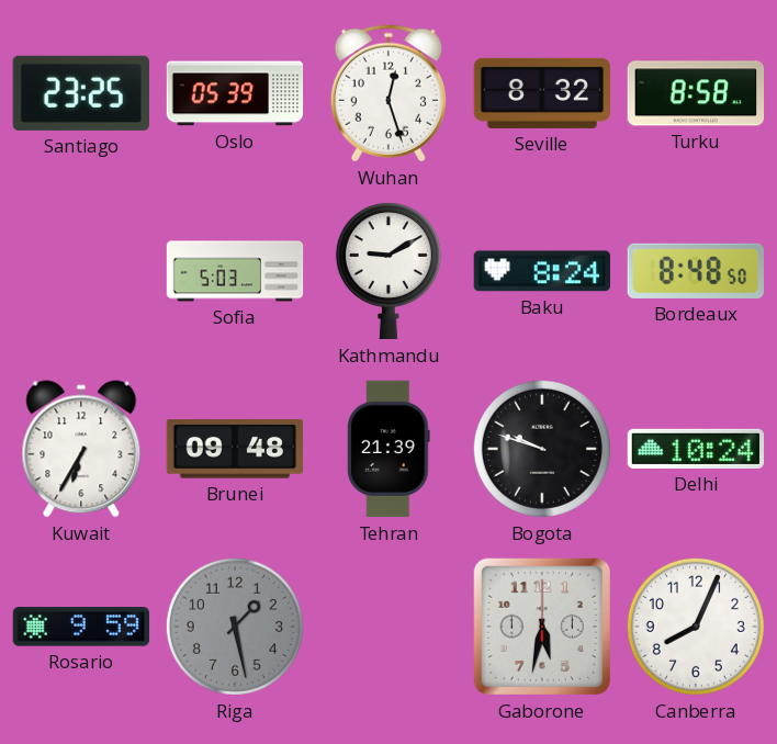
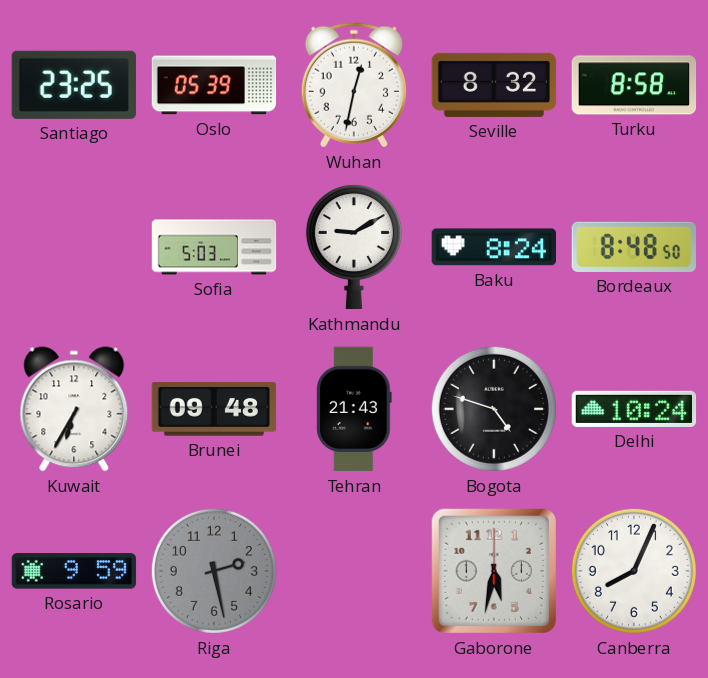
Wuhan: 12:27 -> 12:32 (354, 85)
Tehran: 21:39 -> 21:43 (354, 409)
Bogota: 9:48 -> 4:48 (494, 409)
Riga: 1:28 -> 2:28 (214, 571)
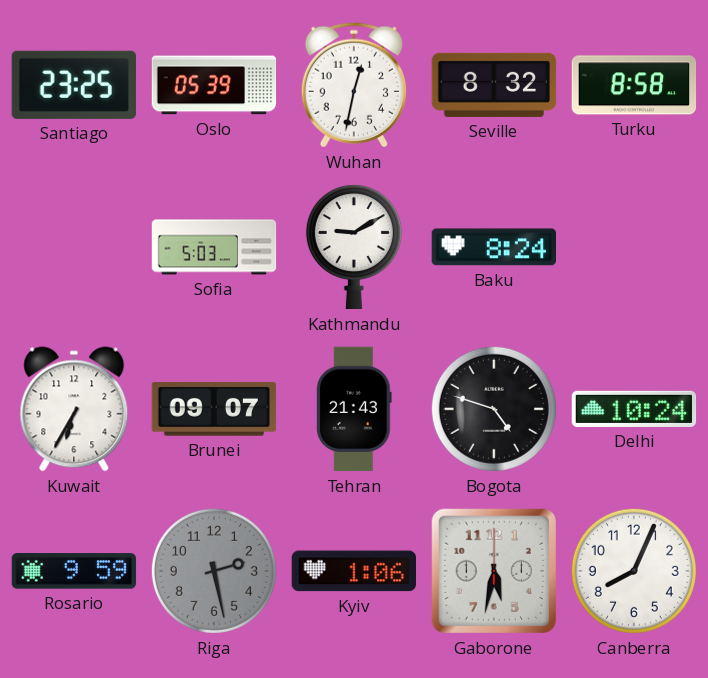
Bordeaux: 8:48 -> none (633, 247)
Brunei: 09:48 -> 09:07 (214, 409)
Kyiv: none -> 1:06 (353, 571)
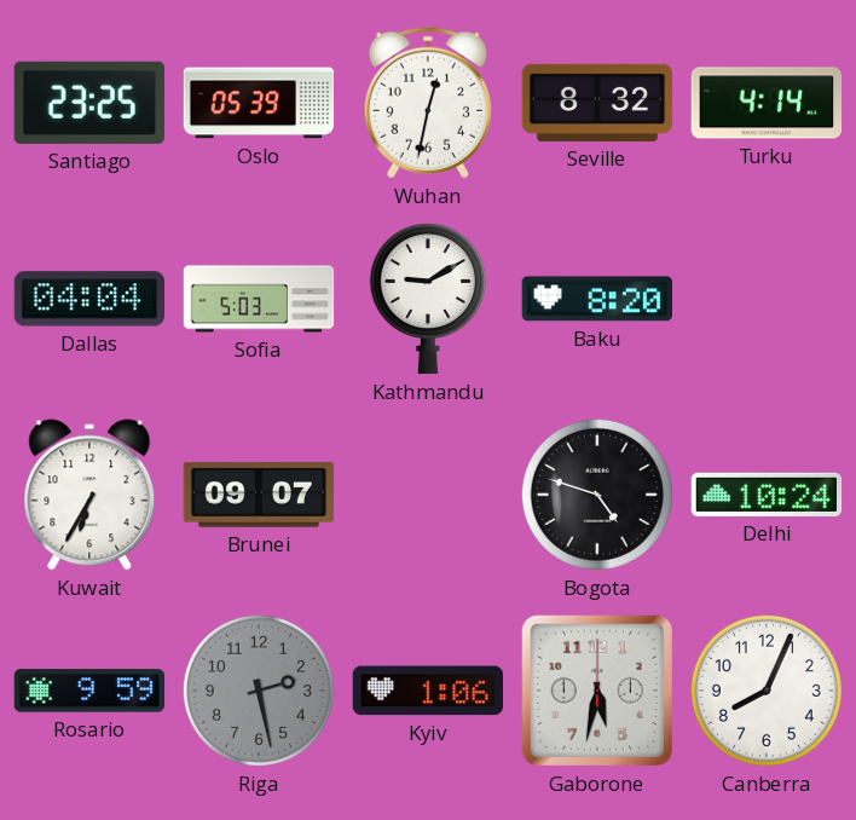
Turku: 8:58 -> 4:14 (767, 103)
Dallas: none -> 04:04 (89, 299)
Baku: 8:24 -> 8:20 (596, 299)
Tehran: 21:43 -> none (354, 409)
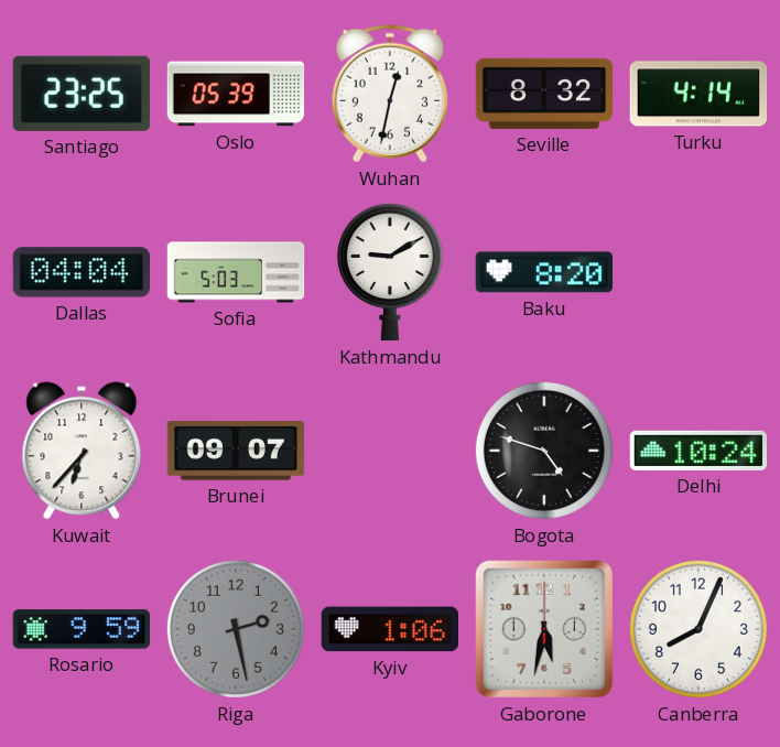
Kuwait: 6:35 -> 6:37 (82, 451)
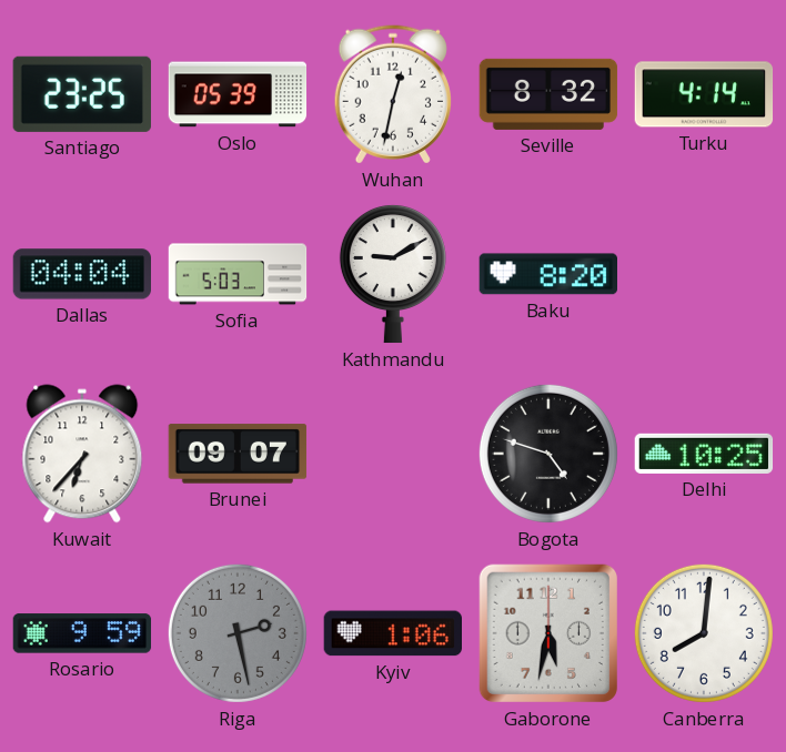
Delhi: 10:24 -> 10:25 (704, 454)
Canberra: 8:04 -> 8:01 (704, 633)
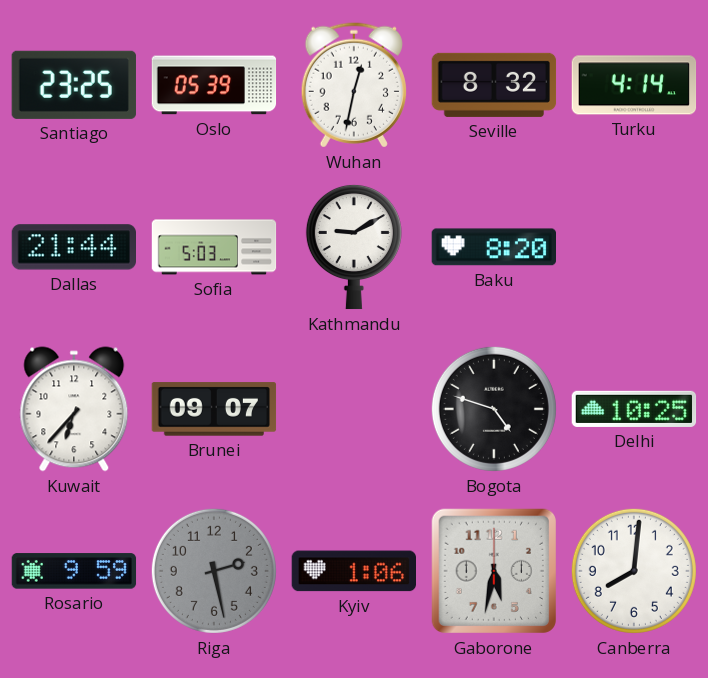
Dallas: 04:04 -> 21:44 (74, 247)
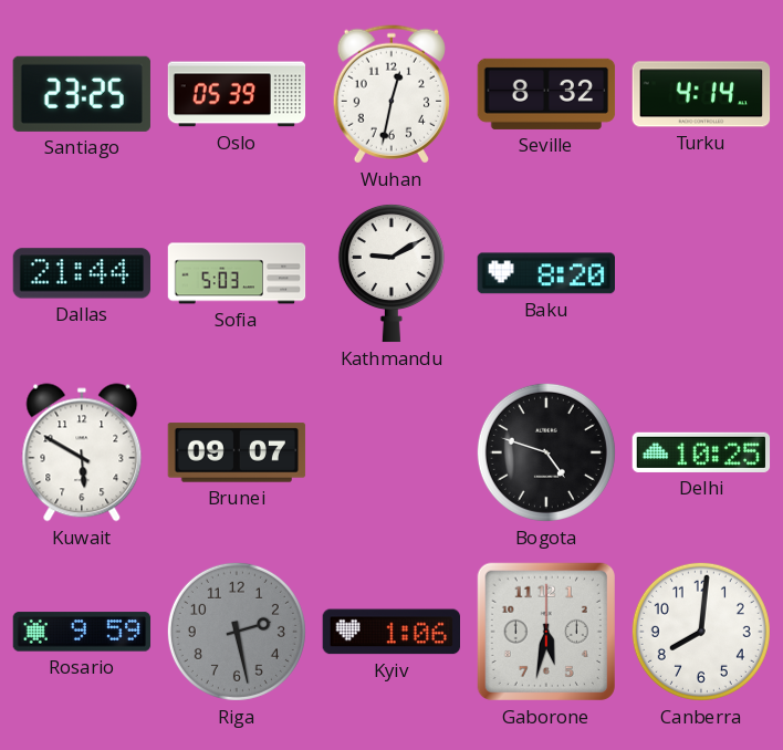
Kuwait: 6:37 -> 5:50 (82, 452)
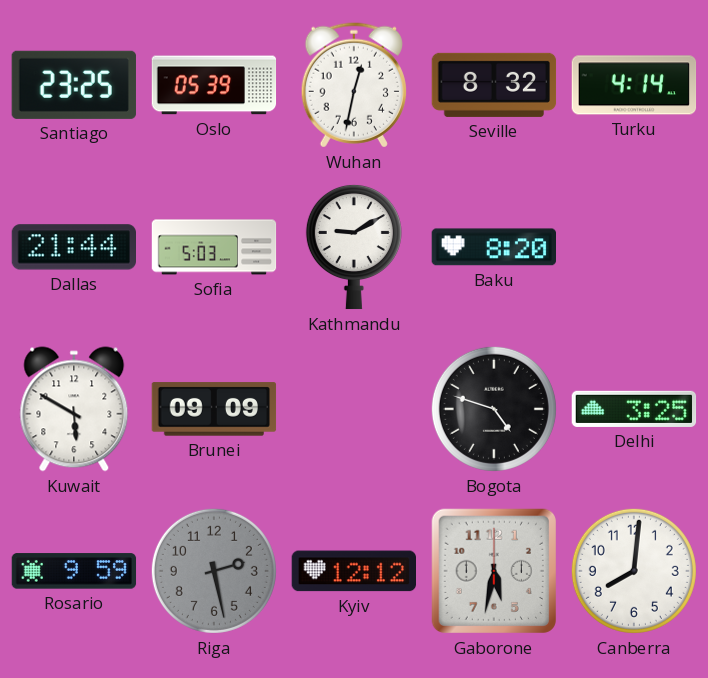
Brunei: 09:07 -> 09:09 (214, 409)
Delhi: 10:25 -> 3:25 (634, 409)
Kyiv: 1:06 -> 12:12 (353, 571)
